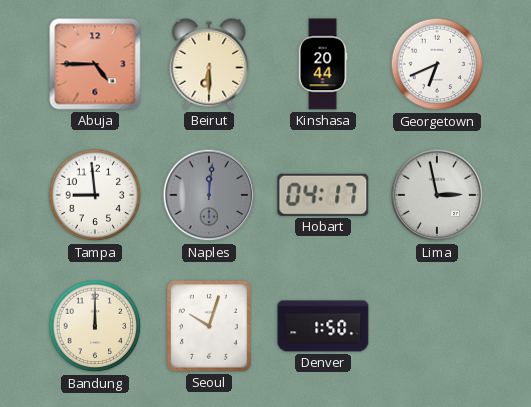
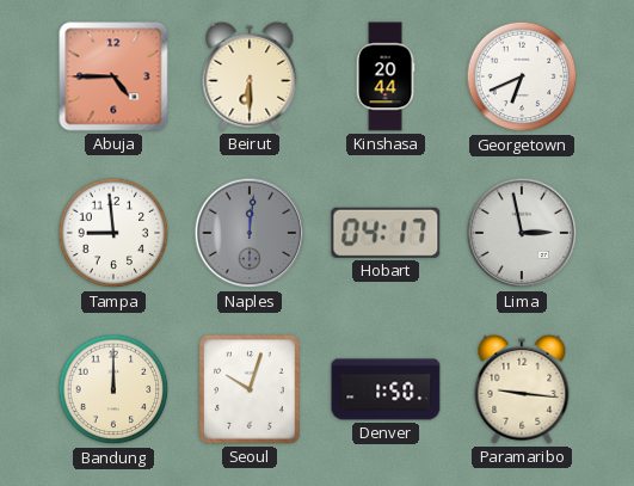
Paramaribo: none -> 9:16 (522, 389)
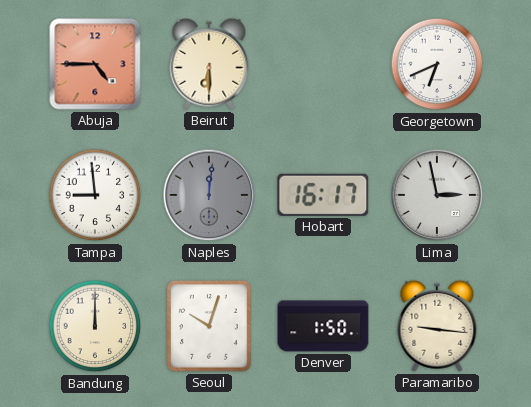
Kinshasa: 20:44 -> none (386, 76)
Hobart: 04:17 -> 16:17 (323, 195)
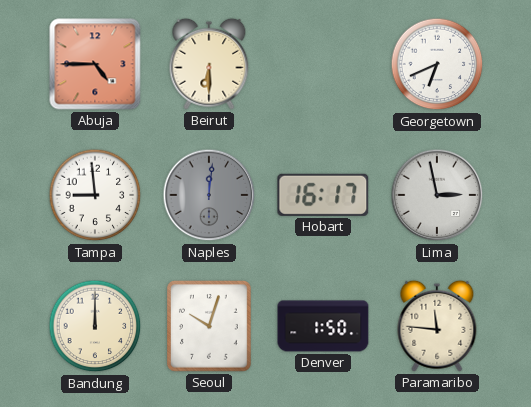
Paramaribo: 9:16 -> 11:46 (437, 326)
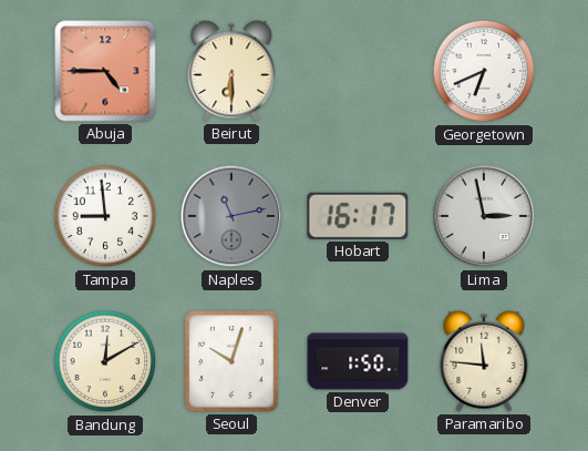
Naples: 12:01 -> 11:13 (231, 216)
Bandung: 12:00 -> 12:10 (105, 361)
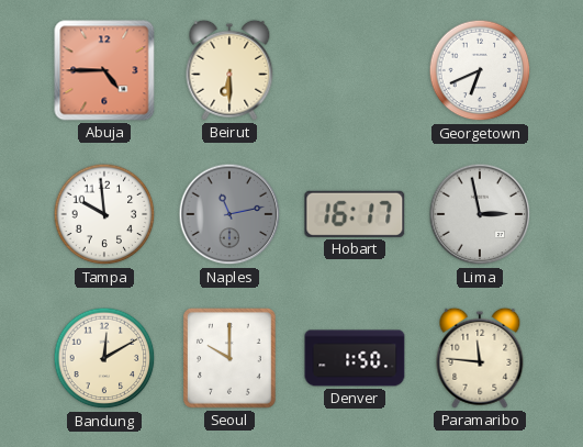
Tampa: 8:59 -> 9:59 (104, 214)
Seoul: 10:03 -> 10:00 (231, 359)
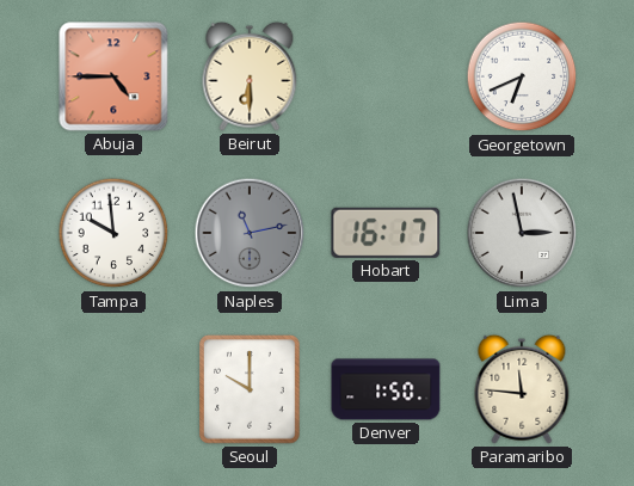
Bandung: 12:10 -> none (104, 358)
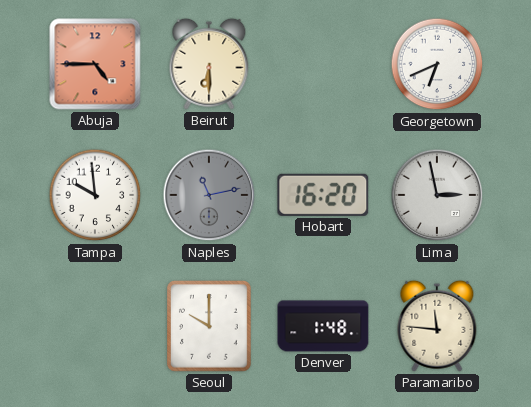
Hobart: 16:17 -> 16:20 (323, 195)
Denver: 1:50 -> 1:48 (323, 326)
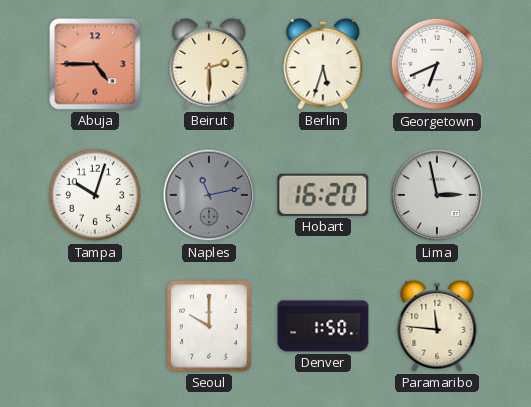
Beirut: 6:30 -> 2:30 (209, 64)
Berlin: none -> 5:33 (323, 64)
Tampa: 9:59 -> 10:03 (95, 195)
Denver: 1:48 -> 1:50 (323, 326)
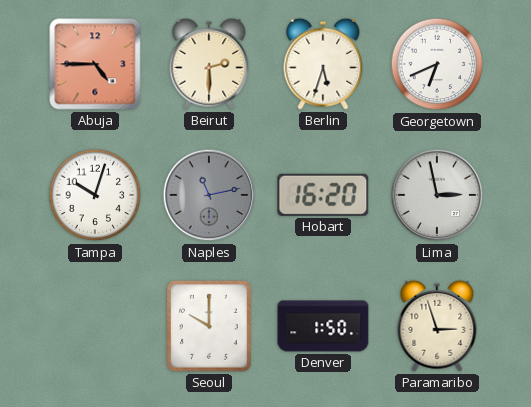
Paramaribo: 11:46 -> 2:57 (437, 326)
